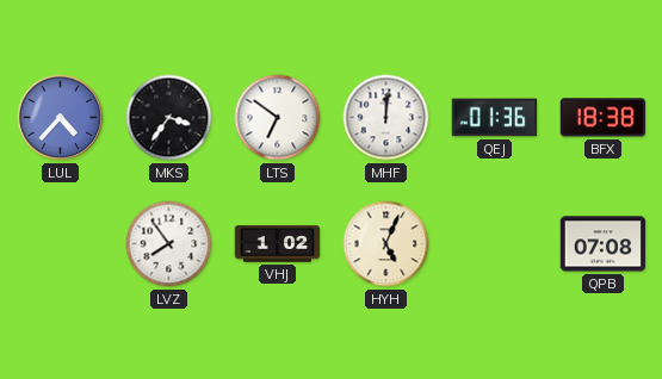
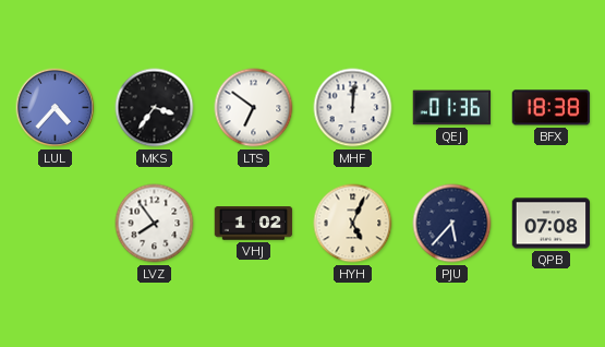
PJU: none -> 5:37 (452, 224)
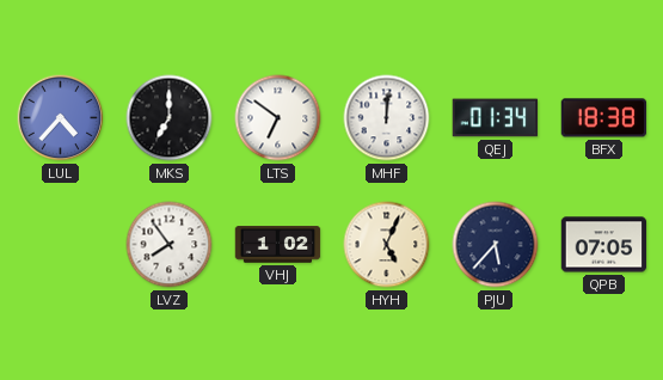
MKS: 3:36 -> 7:00 (170, 118)
QEJ: 01:36 -> 01:34 (496, 118)
QPB: 07:08 -> 07:05 (604, 245)
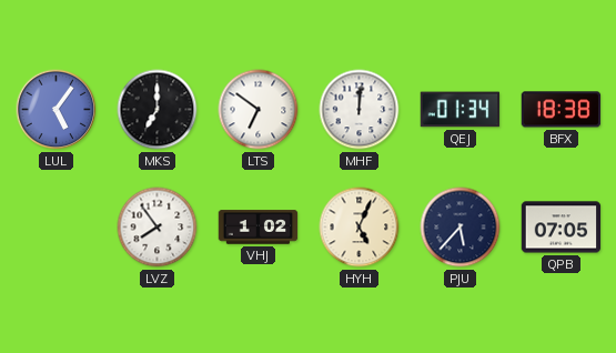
LUL: 4:37 -> 5:06 (57, 110)
